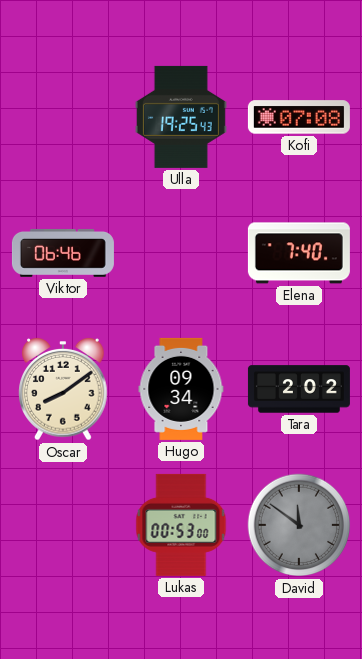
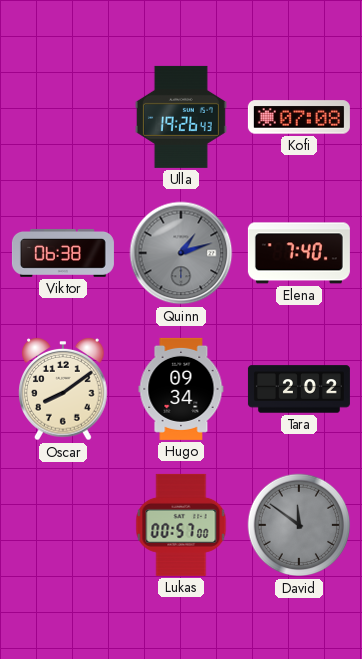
Ulla: 19:25 -> 19:26 (181, 117)
Viktor: 06:46 -> 06:38 (63, 253)
Quinn: none -> 1:12 (181, 253)
Lukas: 00:53 -> 00:57 (181, 525)
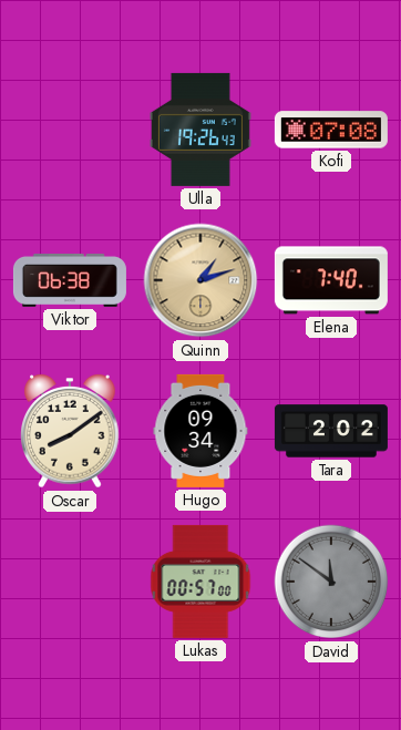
Quinn dial: grey -> champagne (200, 280)
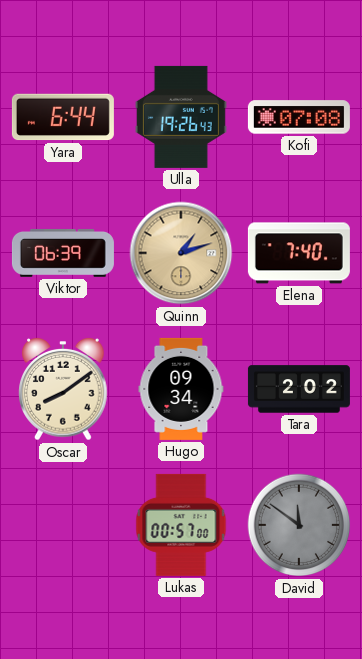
Yara: none -> 6:44 (63, 117)
Viktor: 06:38 -> 06:39 (63, 253)
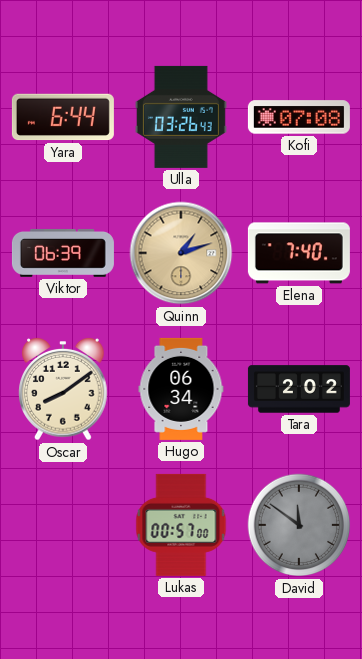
Ulla: 19:26 -> 03:26 (181, 117)
Hugo: 09:34 -> 06:34 (181, 389)
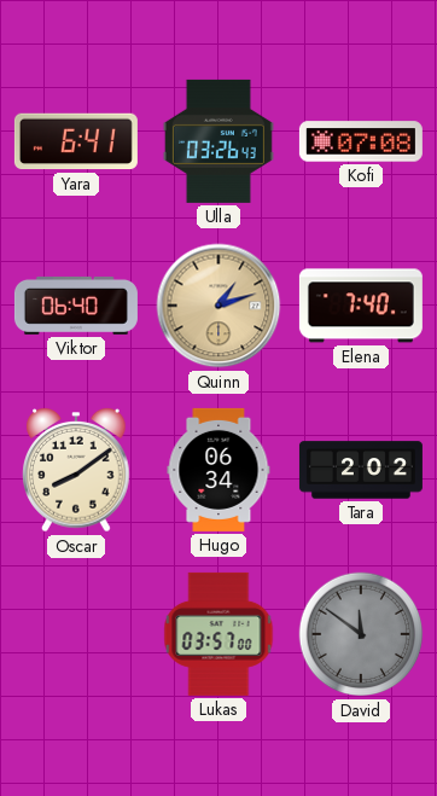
Yara: 6:44 -> 6:41 (76, 141)
Viktor: 06:39 -> 06:40 (76, 306)
Lukas: 00:57 -> 03:57 (218, 634)
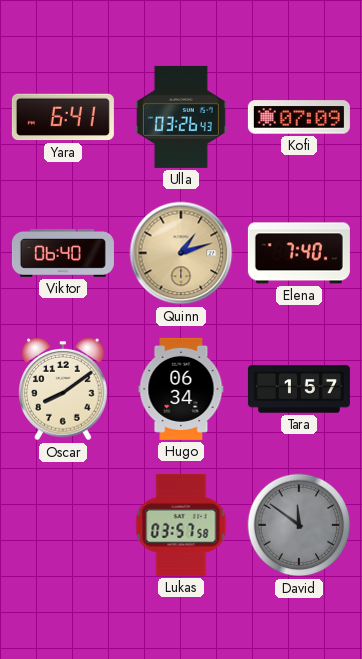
Kofi: 07:08 -> 07:09 (299, 117)
Tara: 2:02 -> 1:57 (299, 389)
Lukas: 03:57:00 -> 03:57:58 (181, 525)
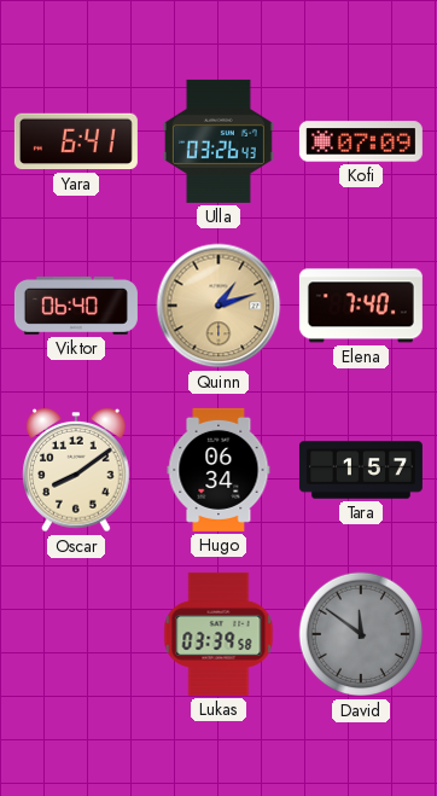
Lukas: 03:57 -> 03:39 (218, 634)
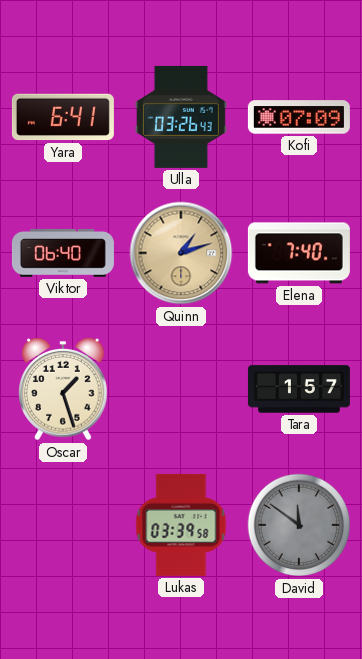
Oscar: 8:09 -> 1:27 (63, 390)
Hugo: 06:34 -> none (218, 470)
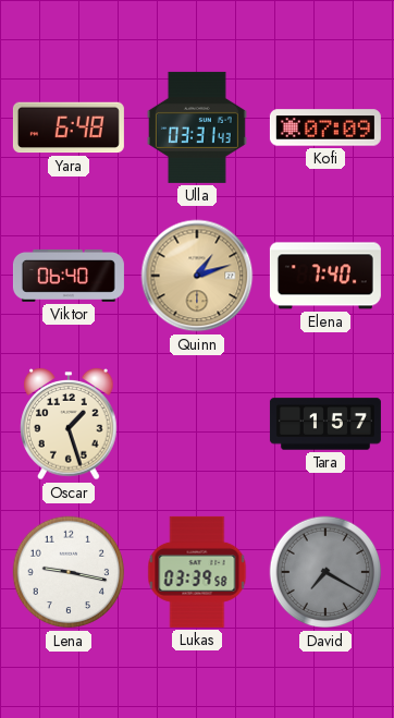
Yara: 6:41 -> 6:48 (69, 127)
Ulla: 03:26 -> 03:31 (197, 127)
Lena: none -> 9:17 (69, 572)
David: 11:51 -> 7:20 (325, 572)
